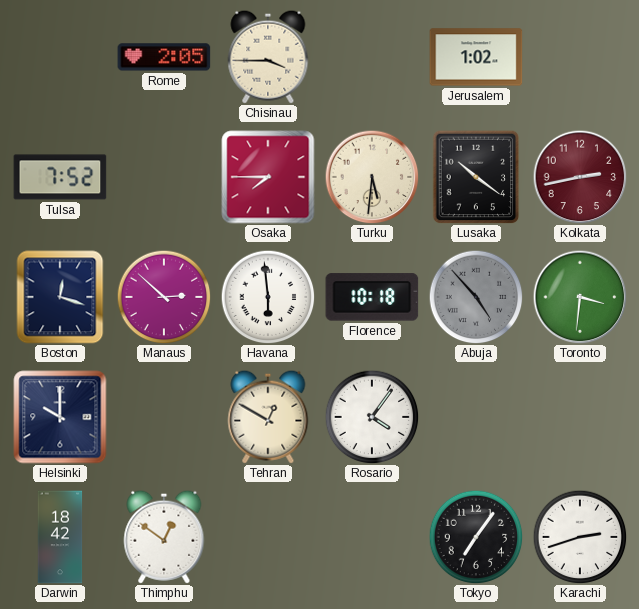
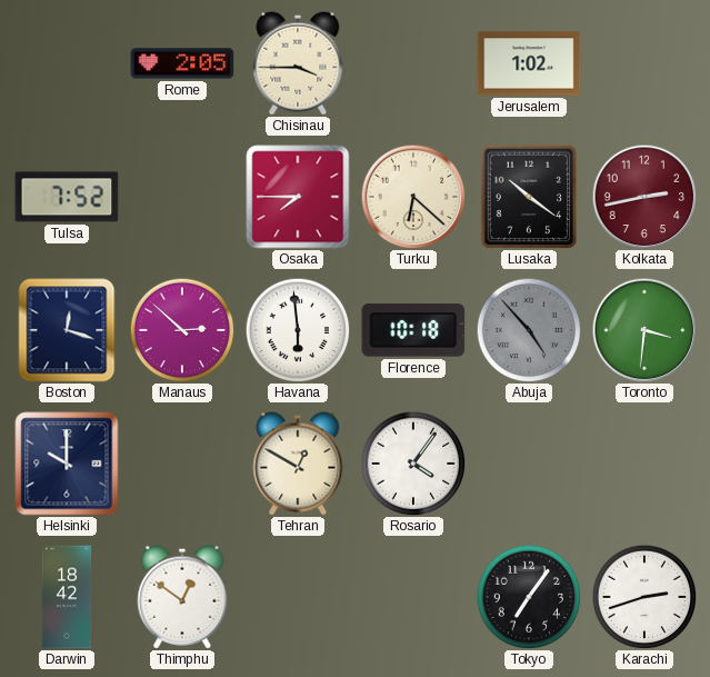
Turku: 5:31 -> 6:22 (413, 197)
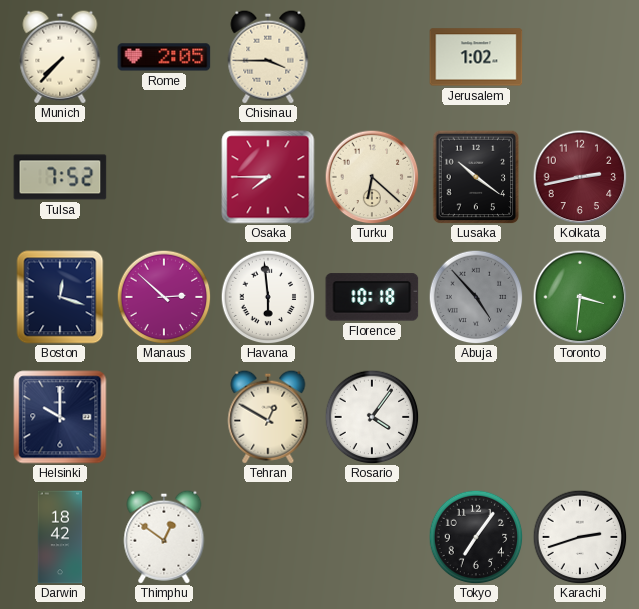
Munich: none -> 7:37 (60, 57)
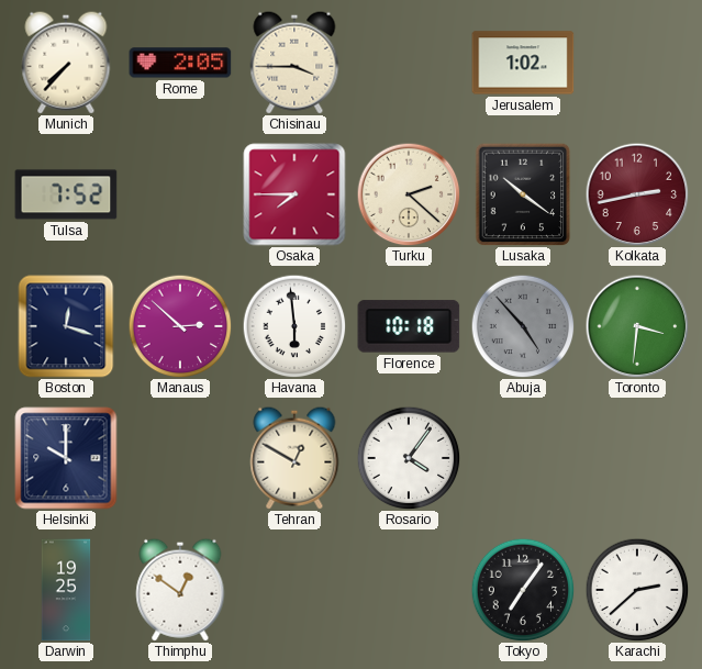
Turku: 6:22 -> 2:22 (409, 194)
Darwin: 18:42 -> 19:25 (66, 590)
Karachi: 2:42 -> 2:38 (637, 590)
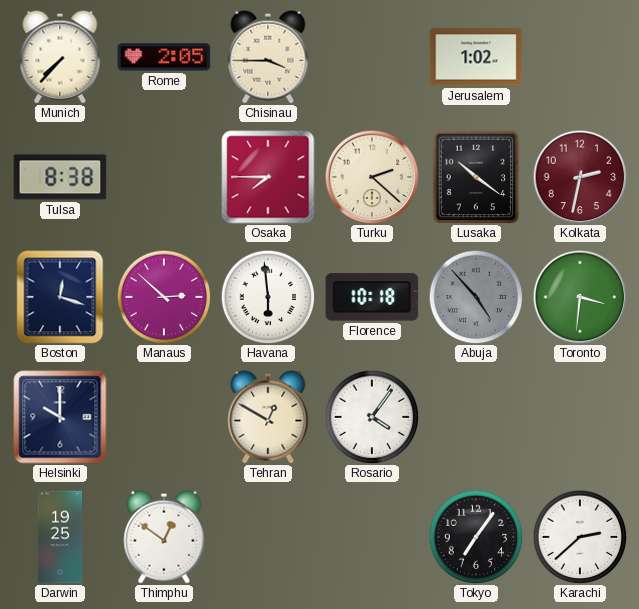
Tulsa: 7:52 -> 8:38 (60, 177)
Kolkata: 2:43 -> 2:32 (580, 177)
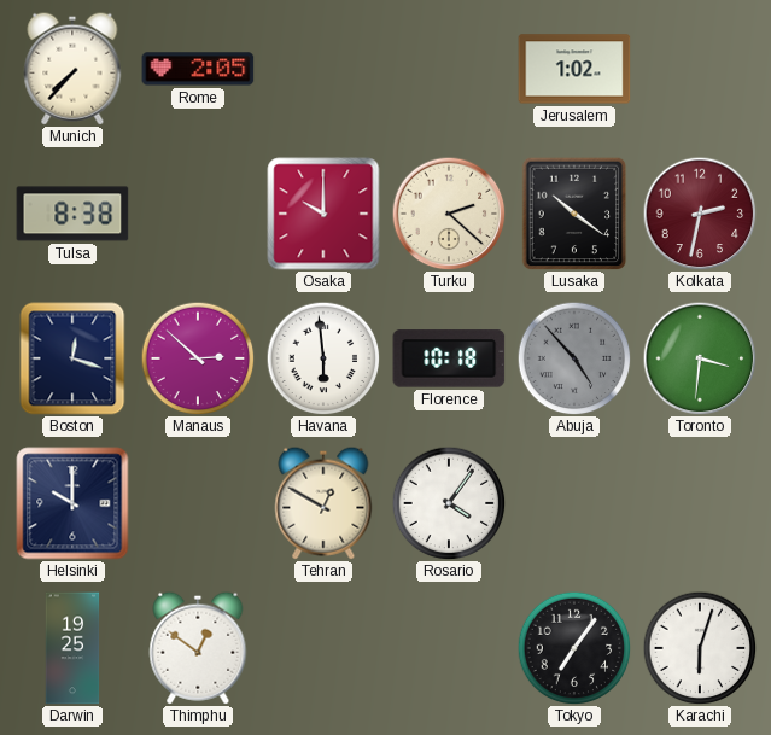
Chisinau: 3:45 -> none (268, 57)
Osaka: 7:45 -> 10:00 (323, 214)
Karachi: 2:38 -> 6:03 (700, 648)
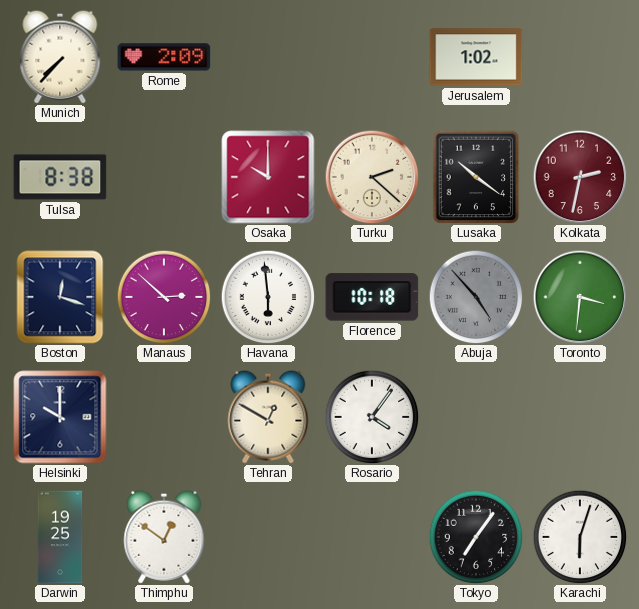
Rome: 2:05 -> 2:09 (164, 57)
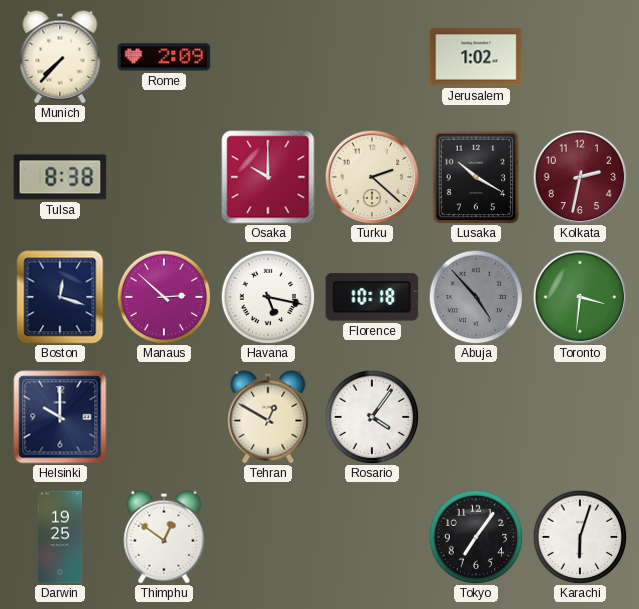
Lusaka: 10:21 -> 10:20 (476, 177)
Havana: 5:59 -> 5:17 (268, 297)
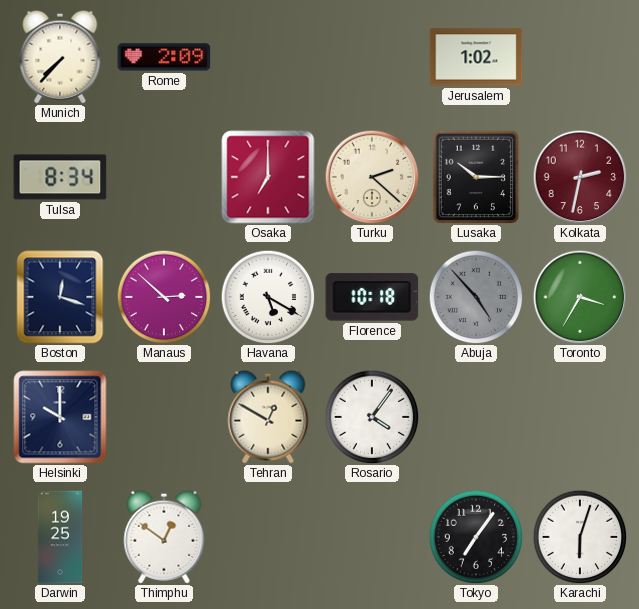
Tulsa: 8:38 -> 8:34 (60, 177)
Osaka: 10:00 -> 7:00 (268, 177)
Lusaka: 10:20 -> 10:15 (476, 177)
Havana: 5:17 -> 5:20 (268, 297)
Toronto: 3:31 -> 3:35 (580, 297)
